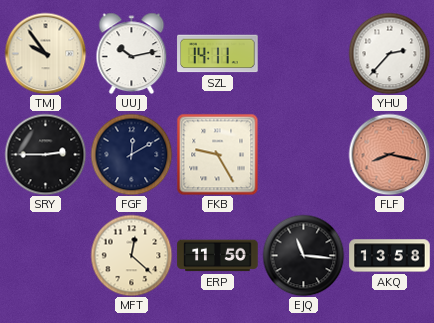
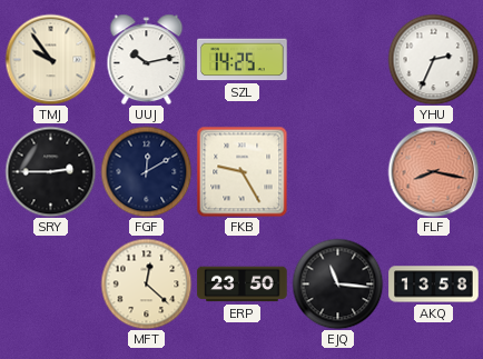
SZL: 14:11 -> 14:25 (243, 60)
YHU: 2:37 -> 2:34 (433, 59)
ERP: 11:50 -> 23:50 (243, 285)
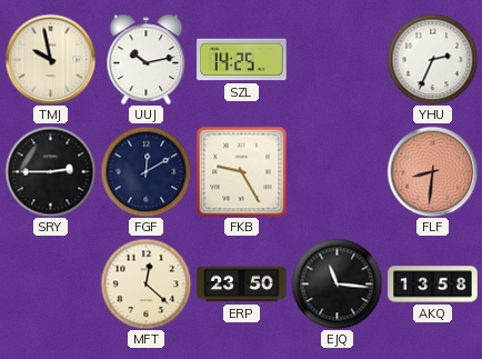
TMJ: 9:54 -> 9:58 (50, 59)
FLF: 8:17 -> 8:31 (432, 171)
